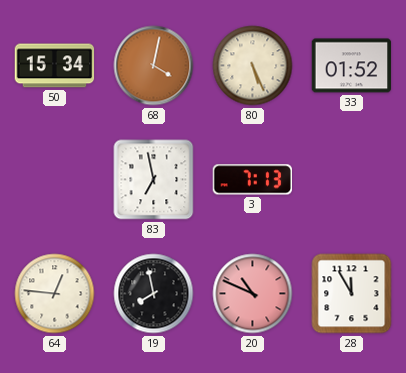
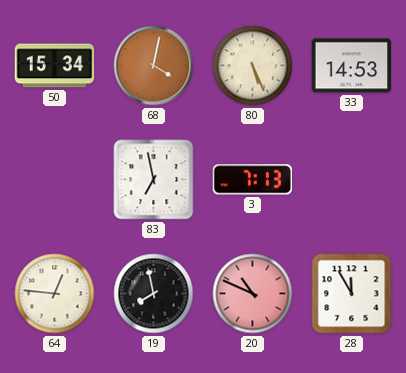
33: 01:52 -> 14:53 (352, 66)
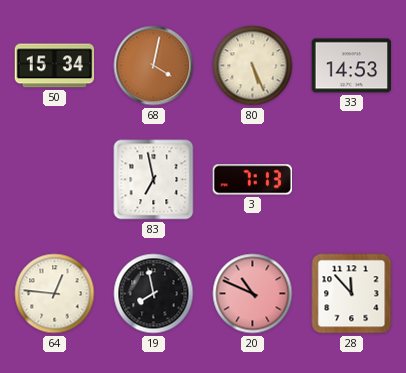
28: 11:55 -> 11:53 (352, 294)
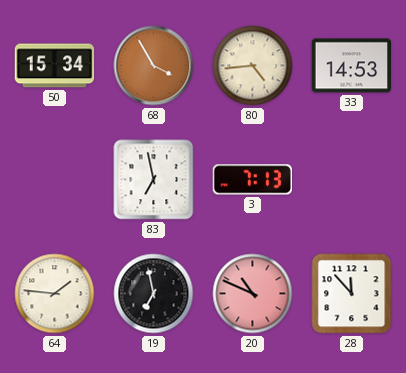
68: 4:02 -> 3:55 (154, 66)
80: 5:26 -> 4:44 (253, 66)
64: 12:46 -> 1:46 (55, 294)
19: 7:58 -> 6:58 (154, 294)
